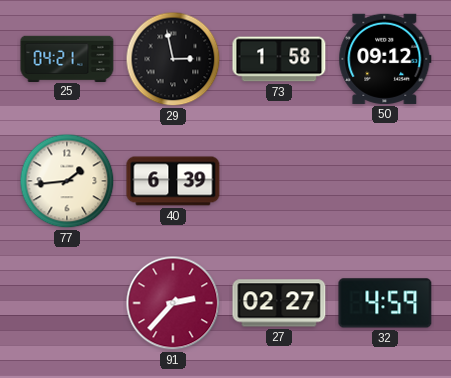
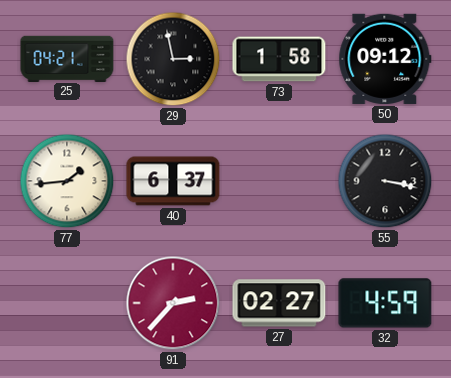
40: 6:39 -> 6:37 (173, 181)
55: none -> 3:17 (385, 181)
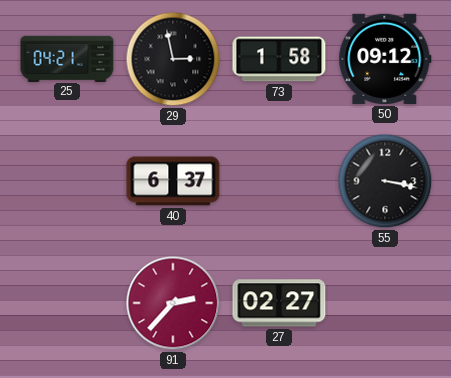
77: 1:44 -> none (67, 181)
32: 4:59 -> none (385, 303)
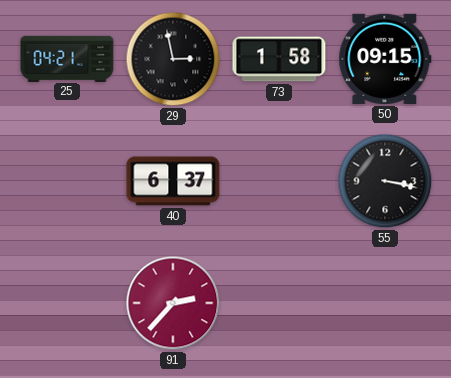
50: 09:12 -> 09:15 (385, 59)
27: 02:27 -> none (279, 303)
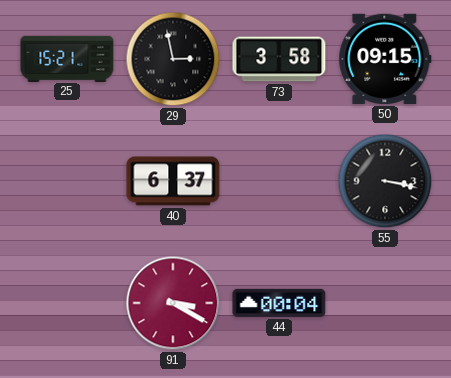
25: 04:21 -> 15:21 (67, 58)
73: 1:58 -> 3:58 (279, 59)
91: 2:37 -> 3:20 (173, 303)
44: none -> 00:04 (279, 303)
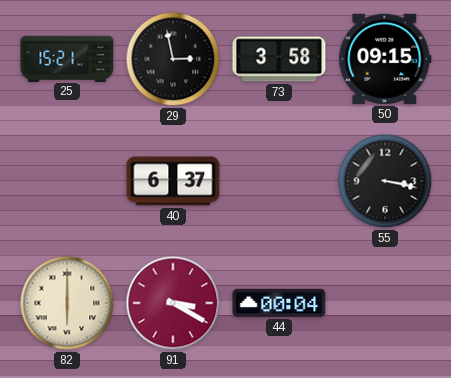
82: none -> 6:00 (67, 303)
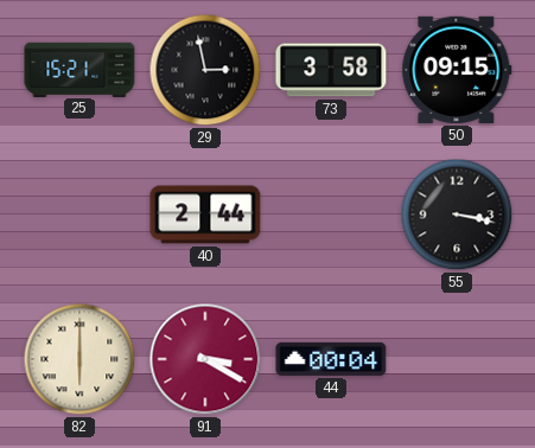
40: 6:37 -> 2:44 (205, 215)
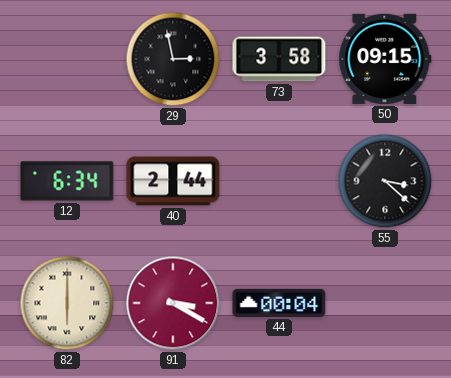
25: 15:21 -> none (79, 69)
12: none -> 6:34 (67, 181)
55: 3:17 -> 3:22 (385, 181)
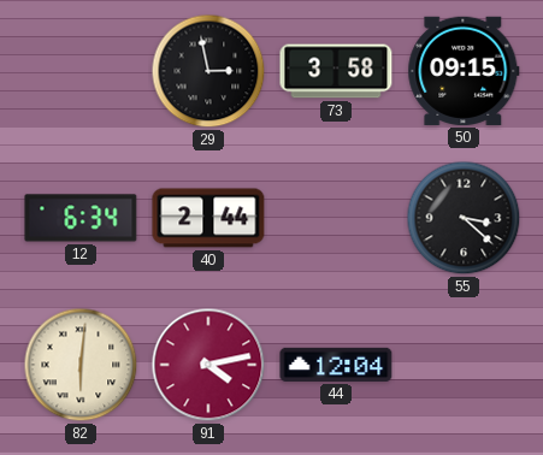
82: 6:00 -> 6:01 (81, 365)
91: 3:20 -> 4:13 (208, 365)
44: 00:04 -> 12:04 (336, 365)
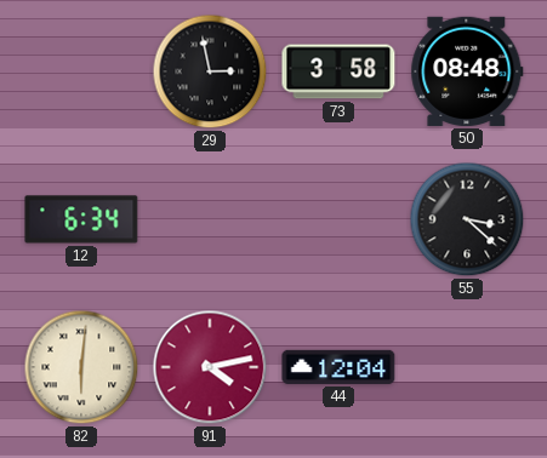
50: 09:15 -> 08:48 (467, 71)
40: 2:44 -> none (208, 218)
